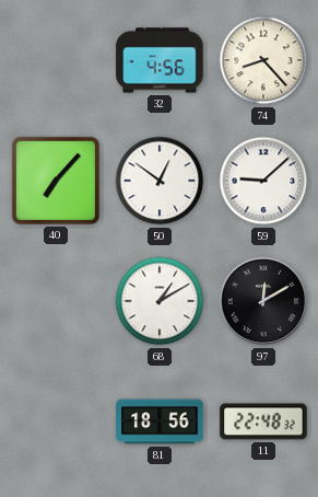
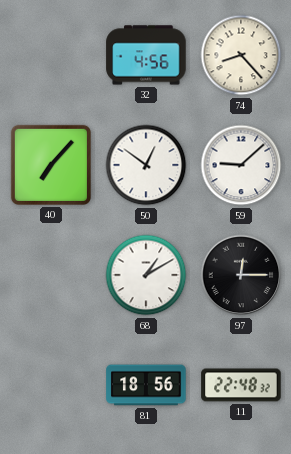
97: 12:10 -> 12:15 (241, 275)
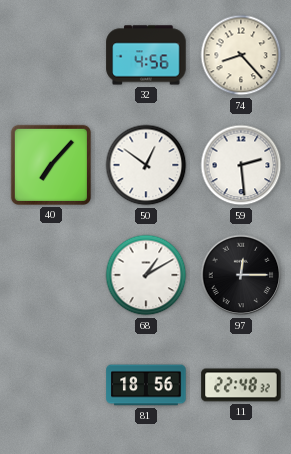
59: 9:08 -> 2:29 (241, 165)
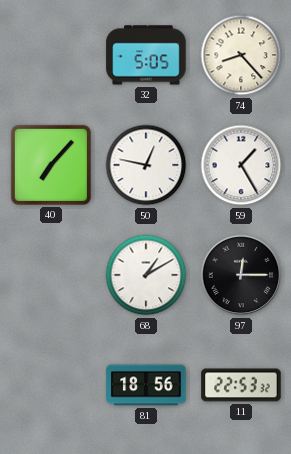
32: 4:56 -> 5:05 (146, 55)
50: 12:51 -> 12:47 (146, 165)
59: 2:29 -> 1:25 (241, 165)
11: 22:48 -> 22:53 (241, 385)
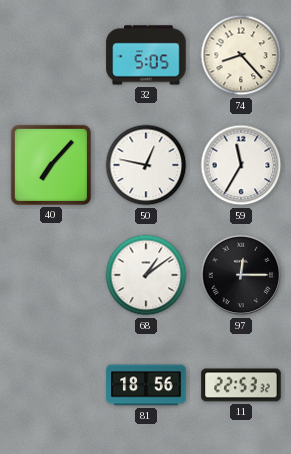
59: 1:25 -> 11:35 (241, 165)
68: 1:10 -> 1:09 (146, 275)
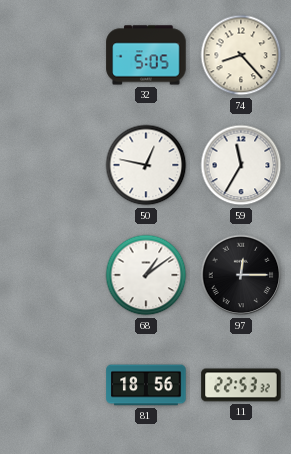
40: 7:07 -> none (51, 165)
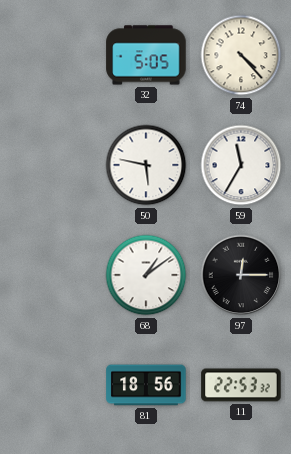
74: 8:23 -> 4:23 (241, 55)
50: 12:47 -> 5:47 (146, 165)
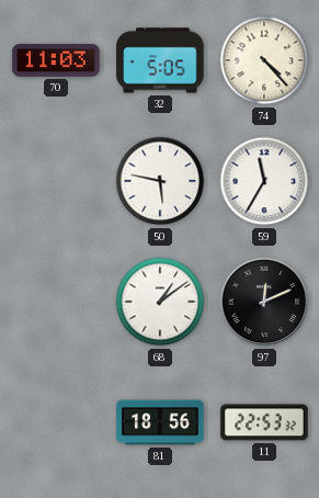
70: none -> 11:03 (56, 60)
97: 12:15 -> 12:11 (264, 302)
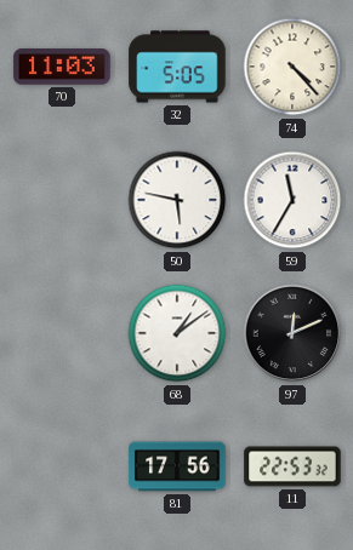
81: 18:56 -> 17:56 (177, 466)
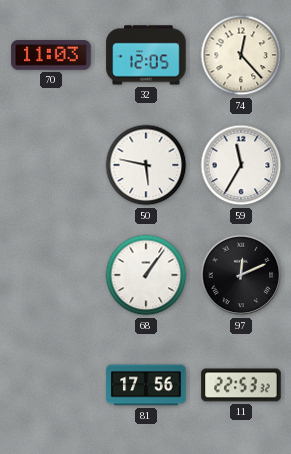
32: 5:05 -> 12:05 (146, 55)
74: 4:23 -> 12:23 (241, 55)
68: 1:09 -> 1:06 (146, 275)
